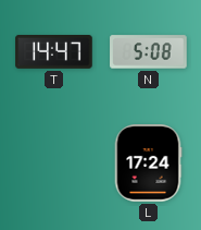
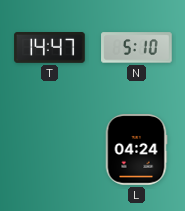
N: 5:08 -> 5:10 (137, 48)
L: 17:24 -> 04:24 (136, 150)
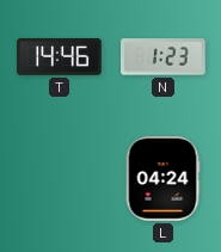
T: 14:47 -> 14:46 (60, 57)
N: 5:10 -> 1:23 (164, 57)
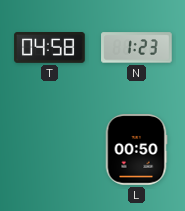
T: 14:46 -> 04:58 (50, 48)
L: 04:24 -> 00:50 (136, 150)
